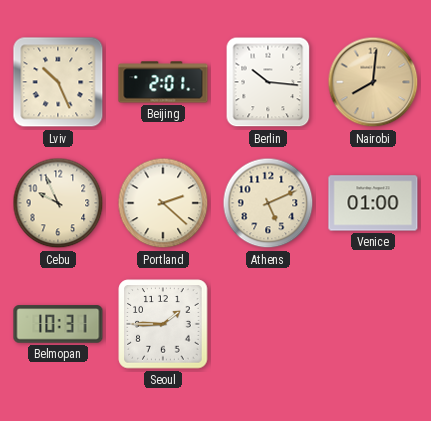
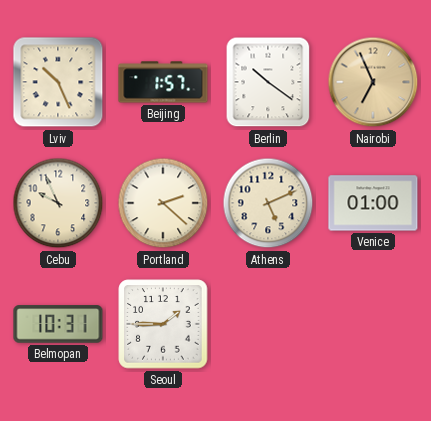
Beijing: 2:01 -> 1:57 (163, 82)
Berlin: 10:16 -> 10:21 (268, 82)
Nairobi: 8:01 -> 6:56 (373, 82)
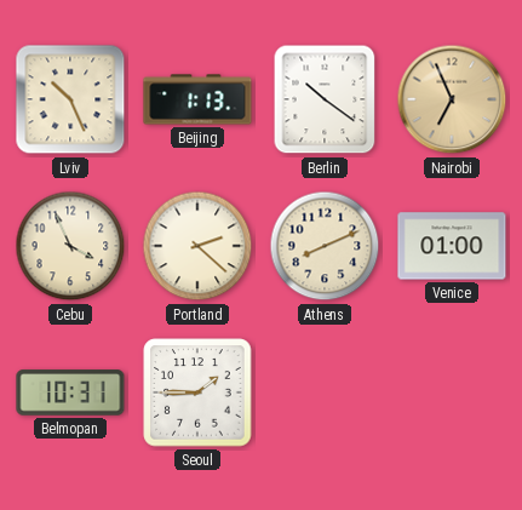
Beijing: 1:57 -> 1:13 (197, 99)
Cebu: 9:56 -> 3:56 (70, 246)
Athens: 5:11 -> 8:11 (325, 246)
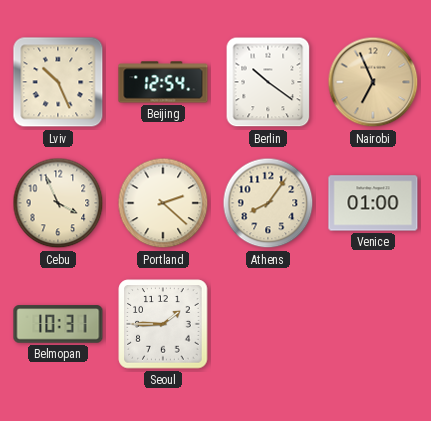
Beijing: 1:13 -> 12:54 (163, 82)
Athens: 8:11 -> 8:06 (268, 203)
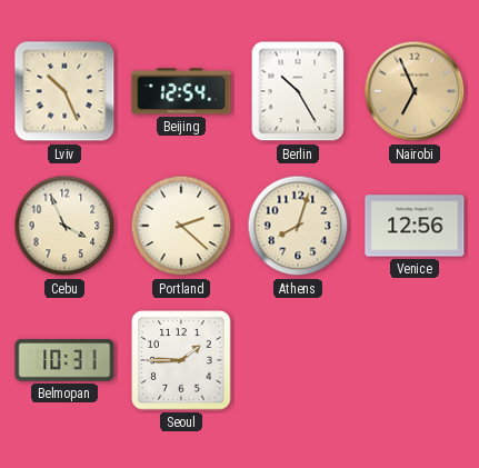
Berlin: 10:21 -> 10:25 (298, 91)
Athens: 8:06 -> 8:03 (298, 226)
Venice: 01:00 -> 12:56 (415, 226)
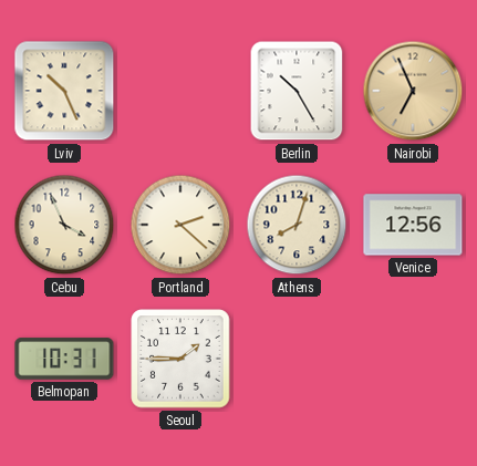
Beijing: 12:54 -> none (181, 91)
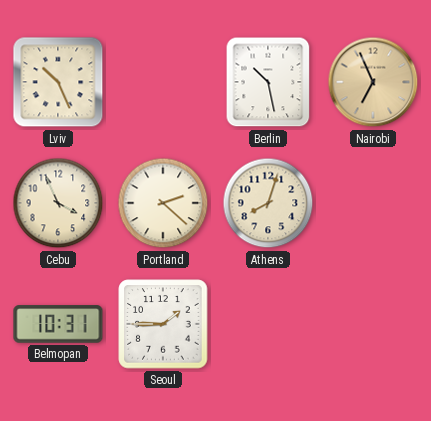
Berlin: 10:25 -> 10:28 (268, 82)
Venice: 12:56 -> none (413, 225)
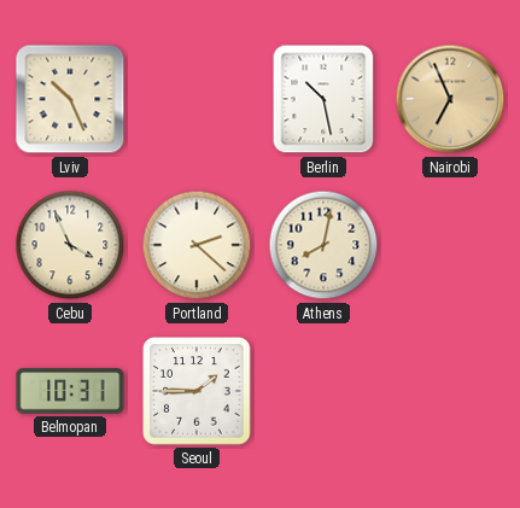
Athens: 8:03 -> 8:02 (323, 245)
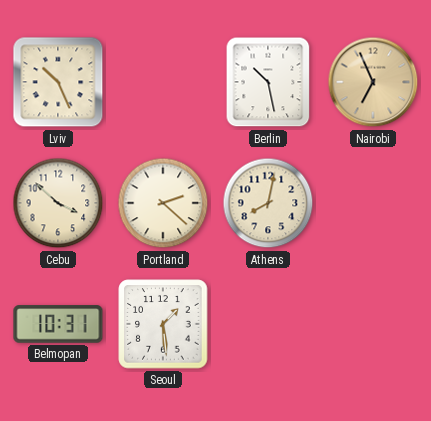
Cebu: 3:56 -> 3:52 (58, 203)
Seoul: 1:45 -> 1:29 (163, 324)
